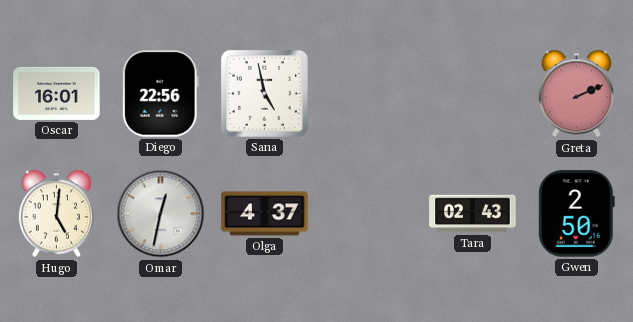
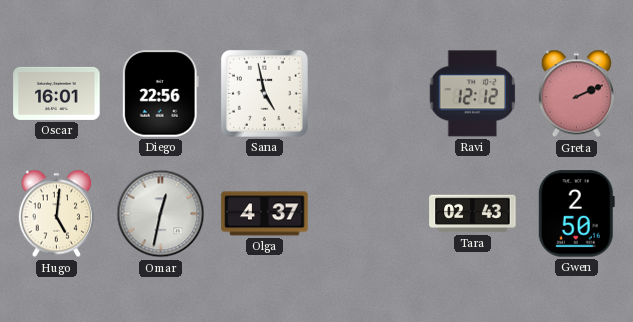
Ravi: none -> 12:12 (473, 94)
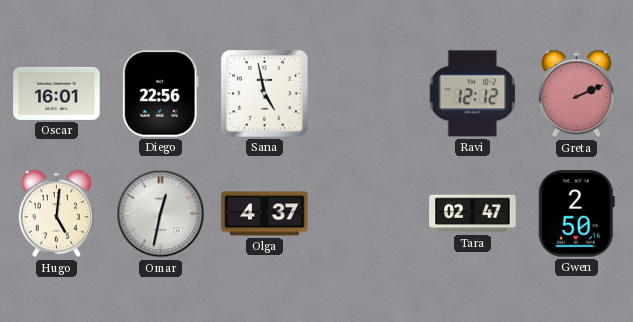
Tara: 02:43 -> 02:47 (473, 214)
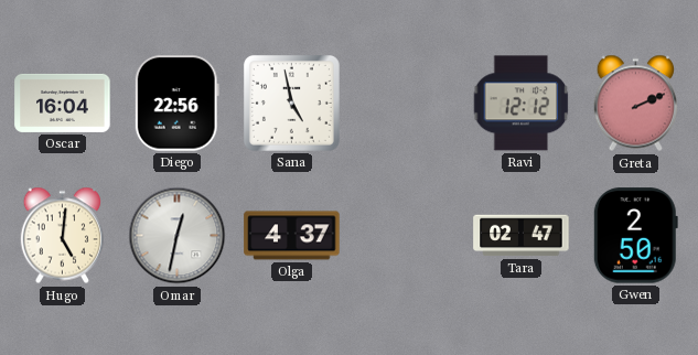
Oscar: 16:01 -> 16:04 (63, 103)
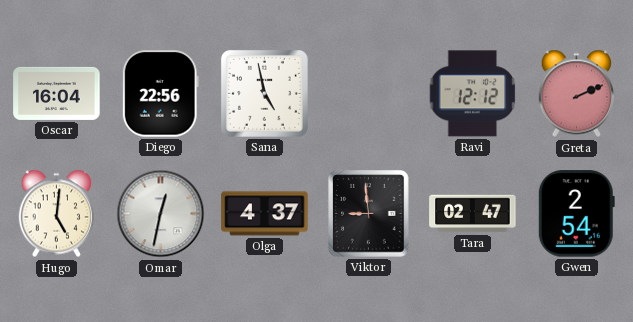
Viktor: none -> 8:59 (369, 214)
Gwen: 2:50 -> 2:54 (576, 214)
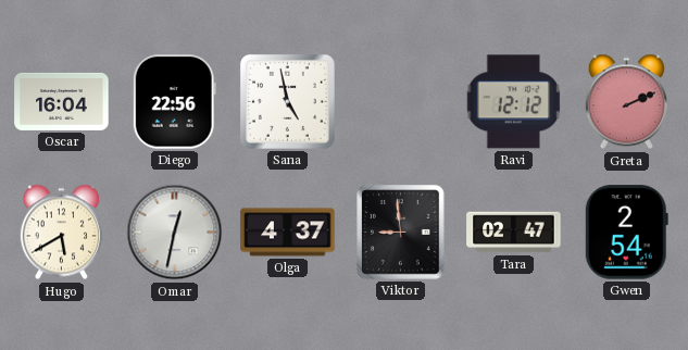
Hugo: 5:01 -> 5:40 (61, 233)
